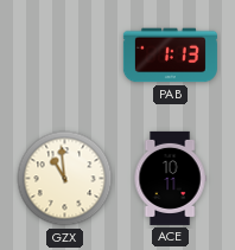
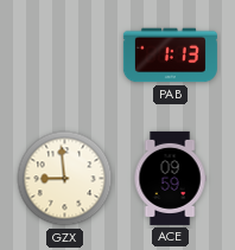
GZX: 10:59 -> 8:59 (65, 179)
ACE: 10:11 -> 09:59 (170, 178)
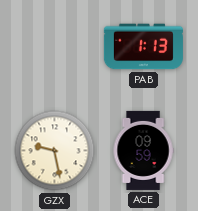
GZX: 8:59 -> 9:28 (55, 151)
